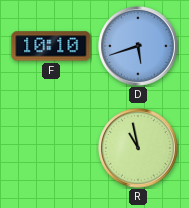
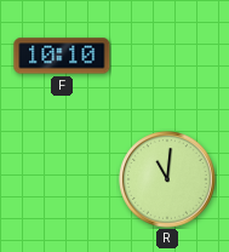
D: 5:42 -> none (139, 47)
R: 10:58 -> 11:01 (168, 181)
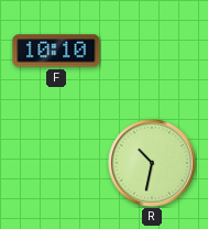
R: 11:01 -> 10:32 (153, 164)
